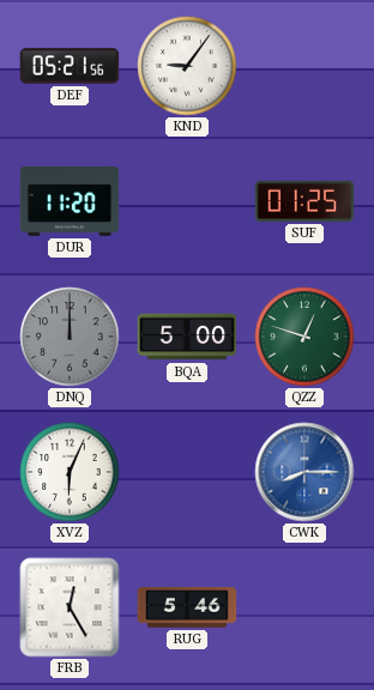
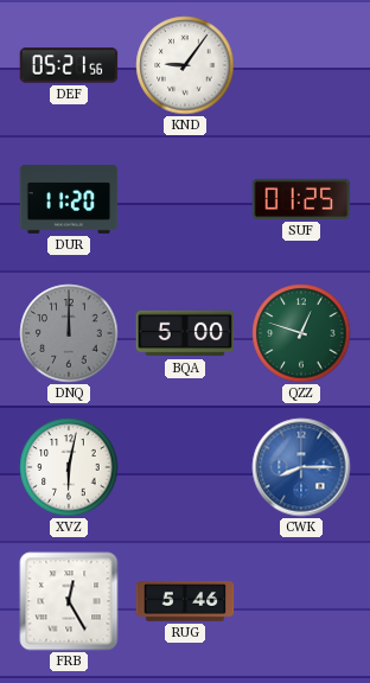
XVZ: 6:04 -> 6:02 (69, 467)
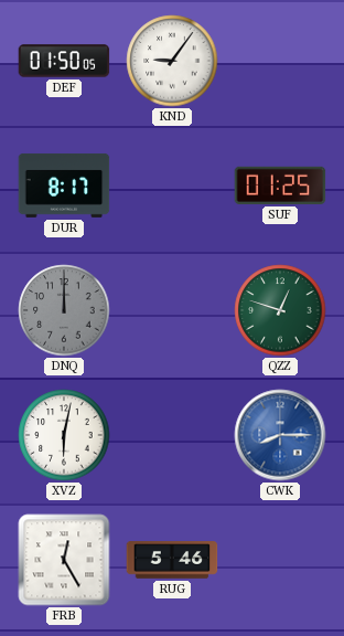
DEF: 05:21 -> 01:50 (64, 61)
DUR: 11:20 -> 8:17 (64, 185)
BQA: 5:00 -> none (185, 333)
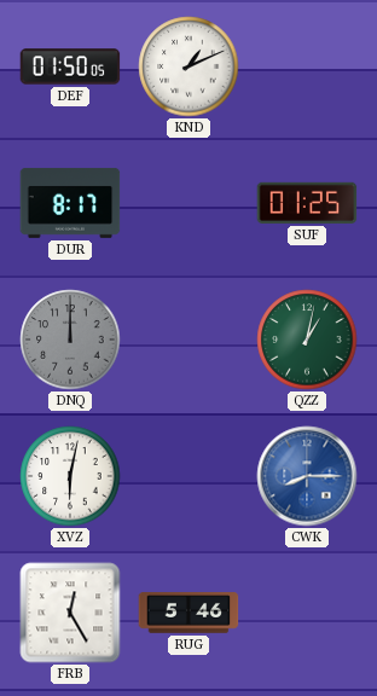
KND: 9:06 -> 1:11 (188, 66)
QZZ: 12:48 -> 1:02 (307, 340)
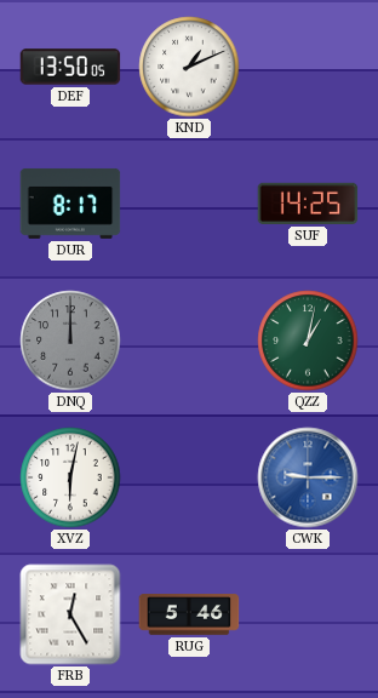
DEF: 01:50 -> 13:50 (70, 67)
SUF: 01:25 -> 14:25 (308, 204)
CWK: 8:15 -> 9:15 (308, 477)
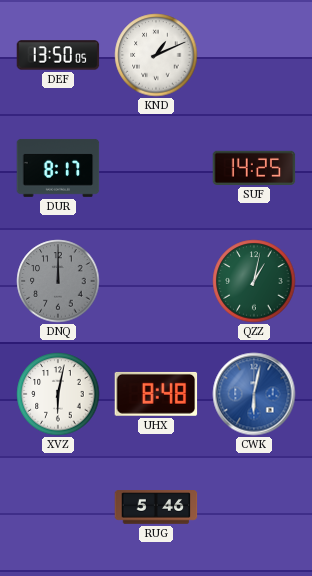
UHX: none -> 8:48 (156, 394)
CWK: 9:15 -> 6:02 (254, 394)
FRB: 12:25 -> none (70, 614)
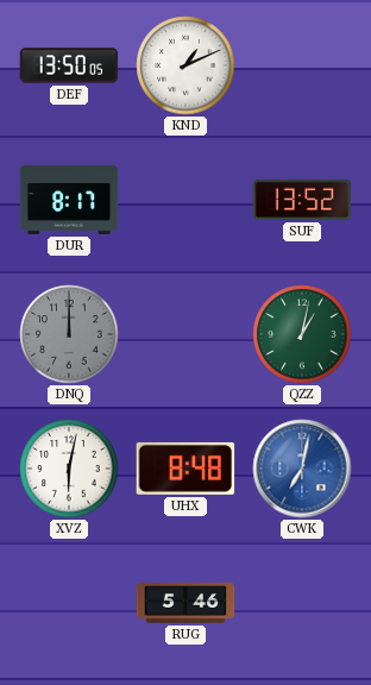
SUF: 14:25 -> 13:52 (302, 200)
CWK: 6:02 -> 7:02 (302, 469)
